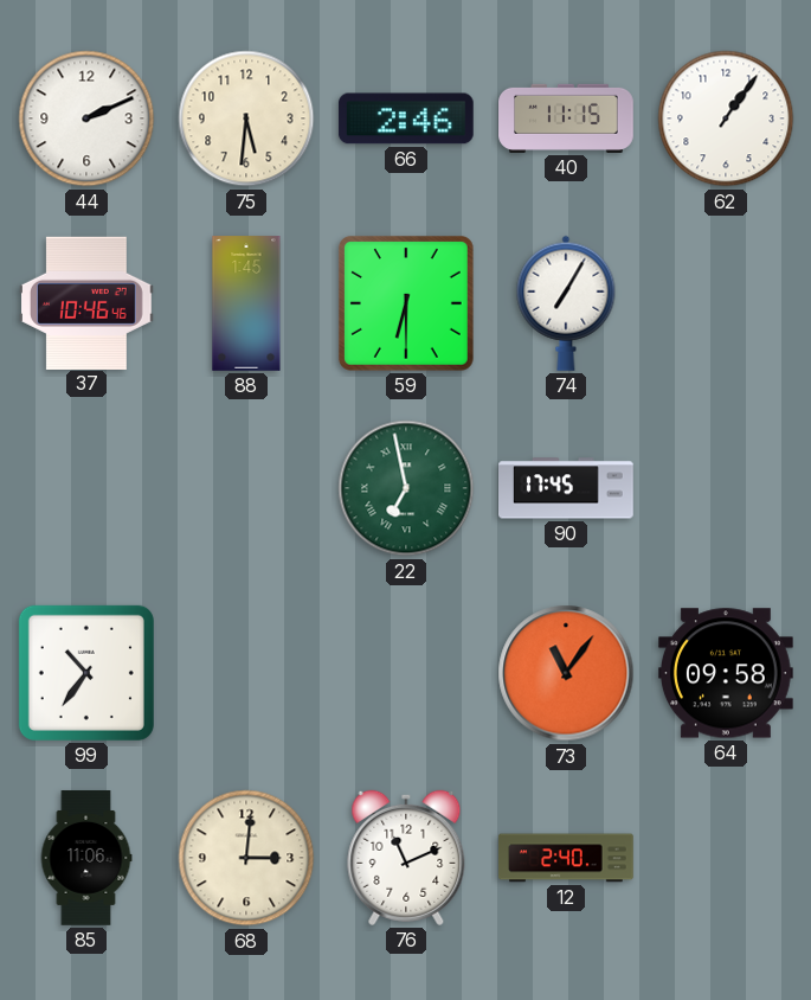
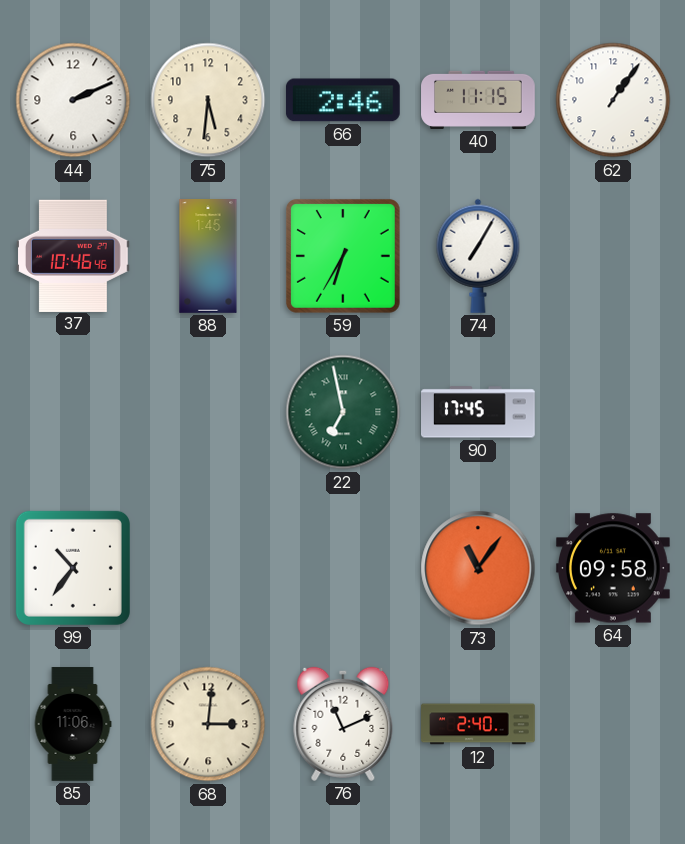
59: 6:30 -> 6:35 (343, 256)
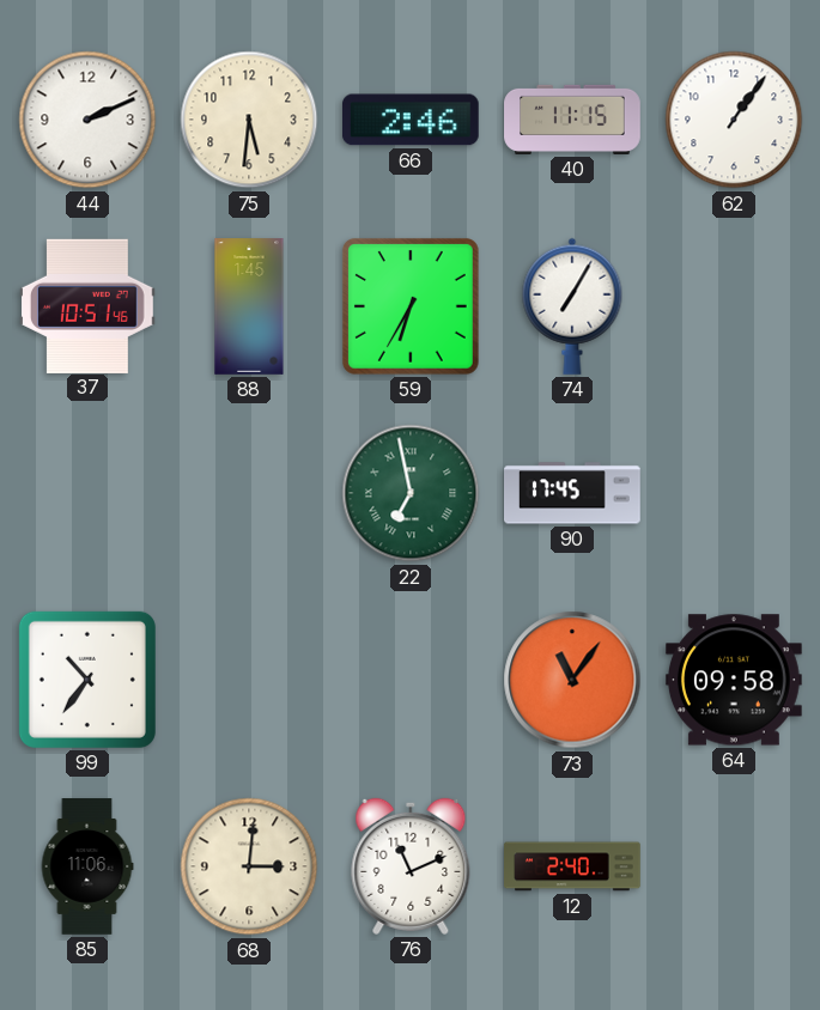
37: 10:46 -> 10:51 (89, 305)
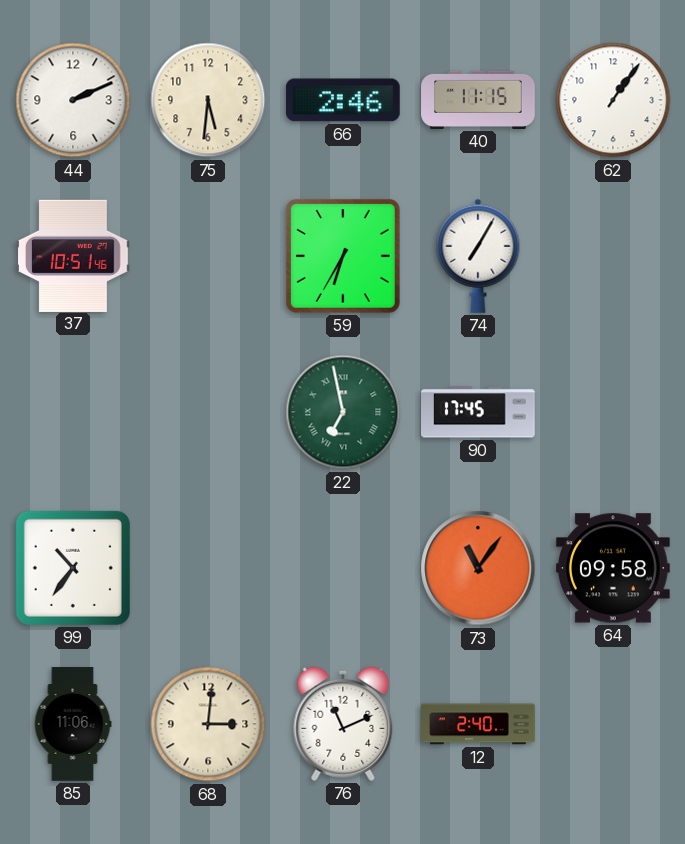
88: 1:45 -> none (249, 306)
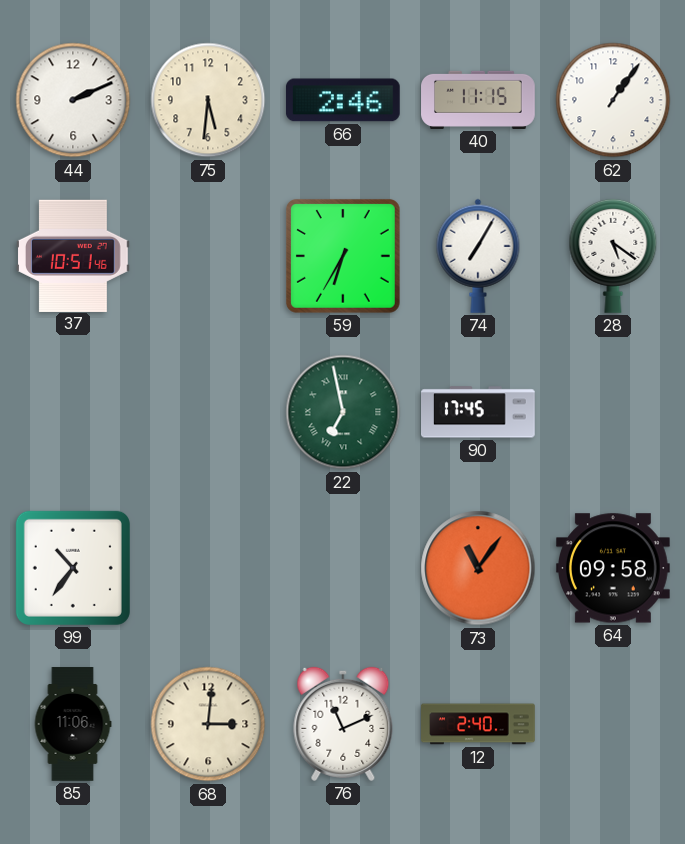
28: none -> 5:21 (613, 256)
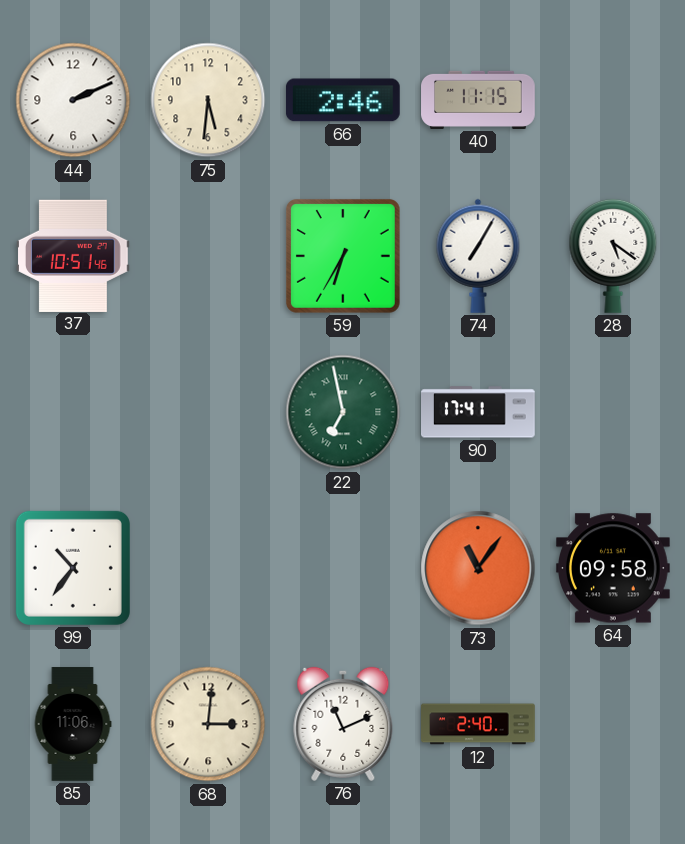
62: 1:06 -> none (613, 100)
90: 17:45 -> 17:41 (479, 412)
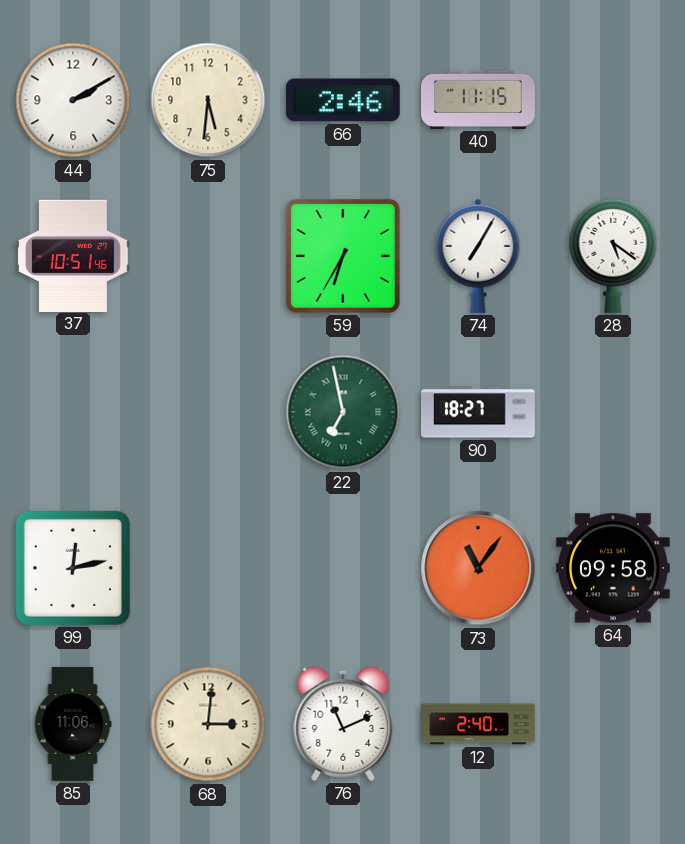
44: 2:11 -> 2:10 (73, 100)
90: 17:41 -> 18:27 (479, 412)
99: 10:36 -> 12:13 (73, 568)
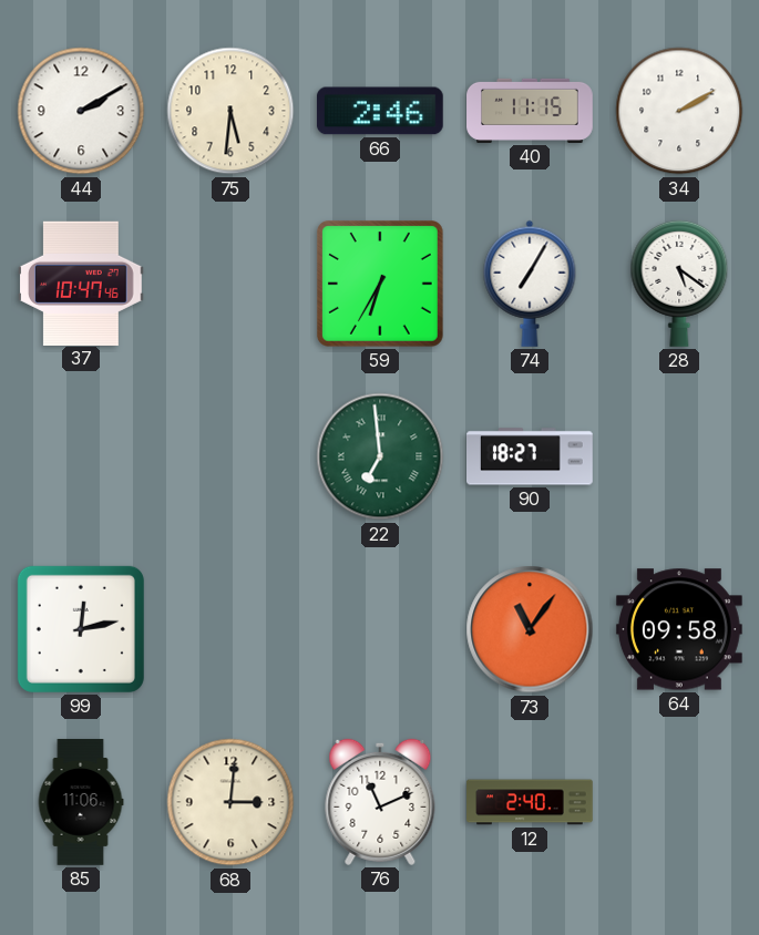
34: none -> 2:10 (679, 111)
37: 10:51 -> 10:47 (82, 282)
22: 6:58 -> 6:59 (380, 456)
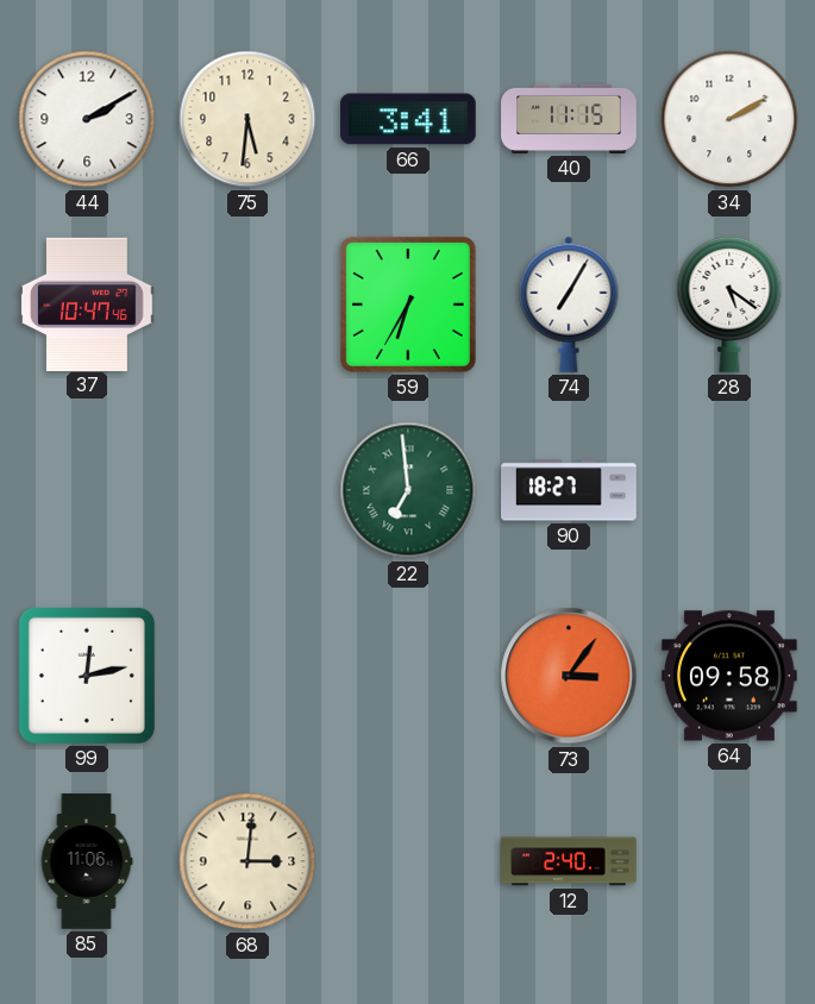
66: 2:46 -> 3:41 (408, 119)
73: 11:06 -> 3:06 (569, 676)
76: 11:11 -> none (380, 802)
